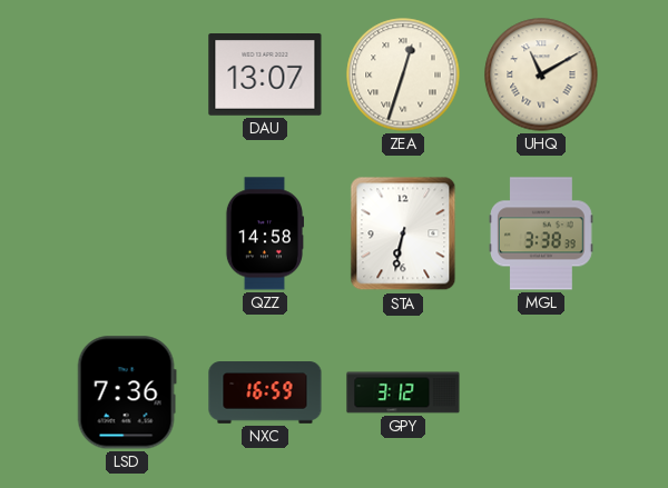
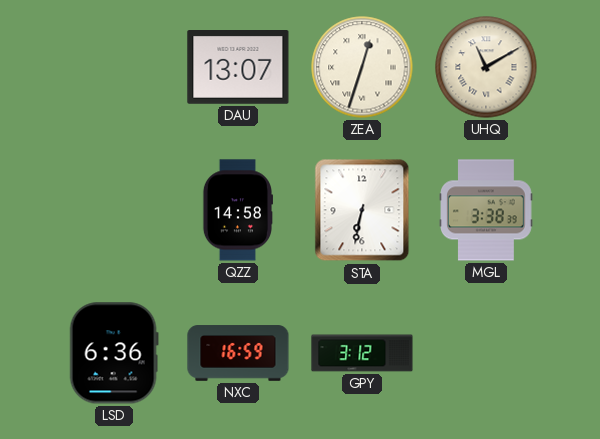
LSD: 7:36 -> 6:36 (114, 353)
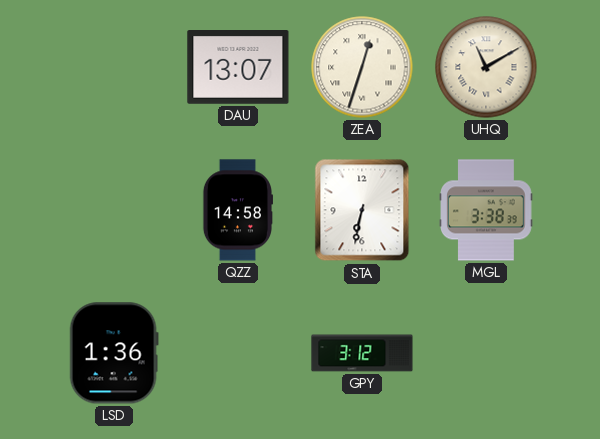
LSD: 6:36 -> 1:36 (114, 353)
NXC: 16:59 -> none (238, 353)
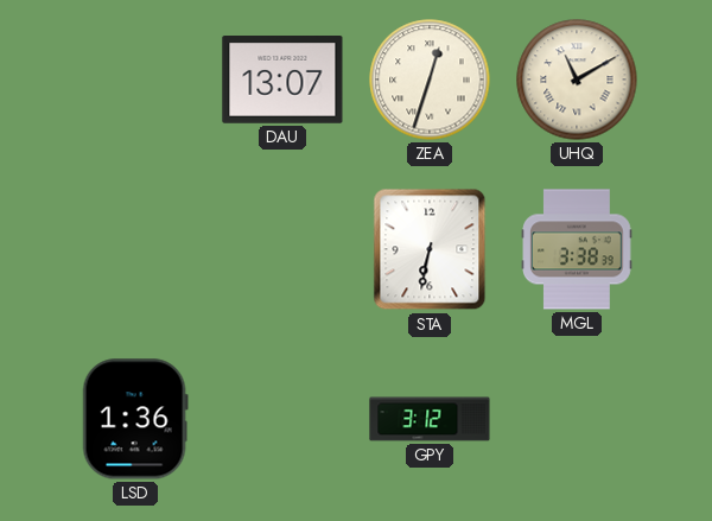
QZZ: 14:58 -> none (237, 210)
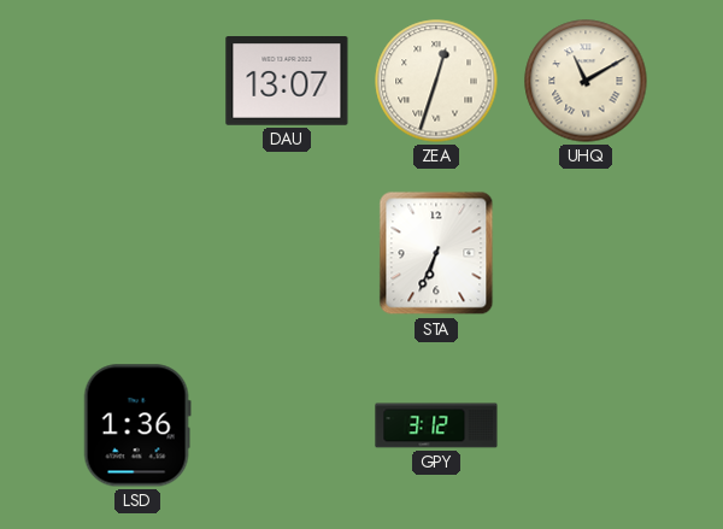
STA: 6:32 -> 6:34 (436, 253)
MGL: 3:38 -> none (578, 249)
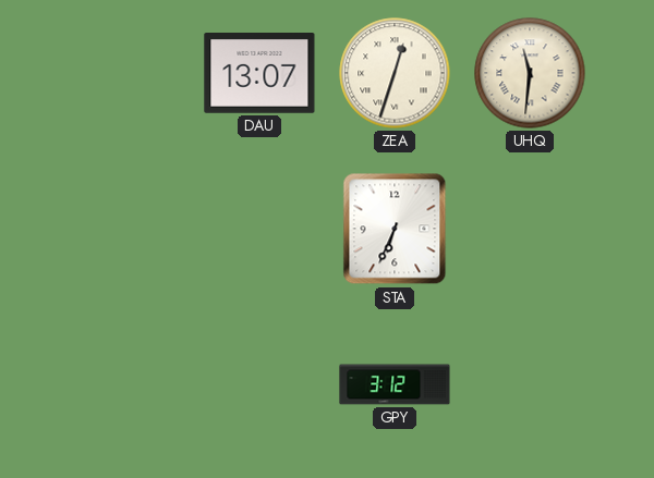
UHQ: 11:10 -> 11:31 (530, 73)
LSD: 1:36 -> none (137, 425)
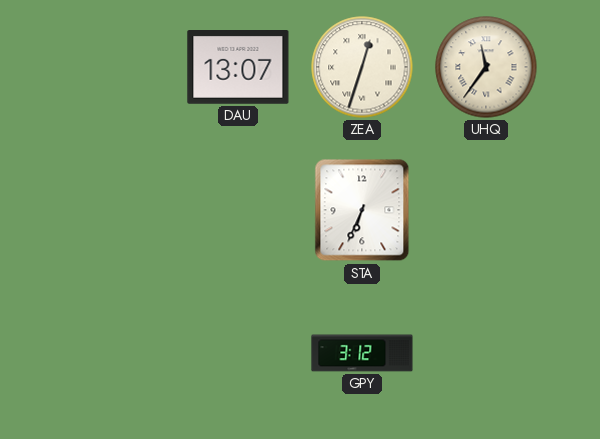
UHQ: 11:31 -> 11:36 (486, 67)
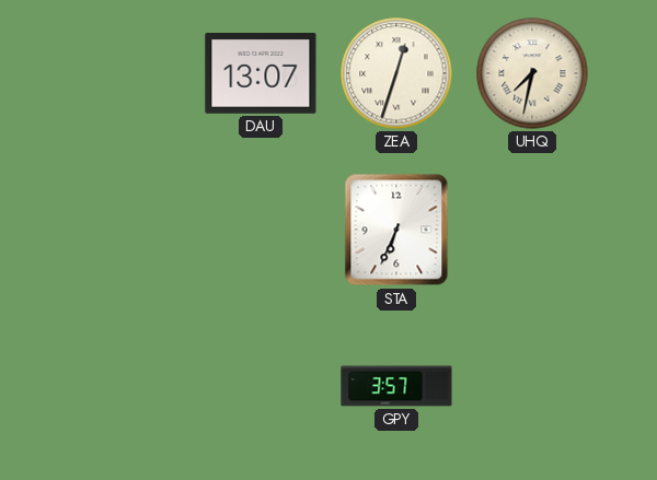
UHQ: 11:36 -> 7:32 (532, 73)
GPY: 3:12 -> 3:57 (396, 386)
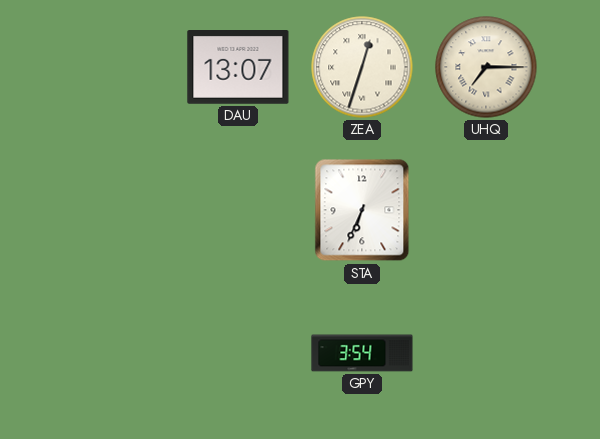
UHQ: 7:32 -> 7:15 (486, 67)
GPY: 3:57 -> 3:54 (362, 353)
